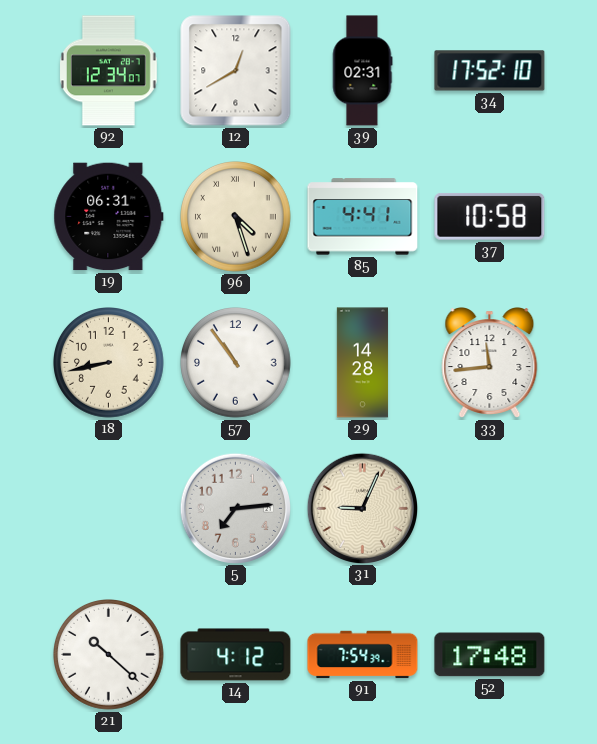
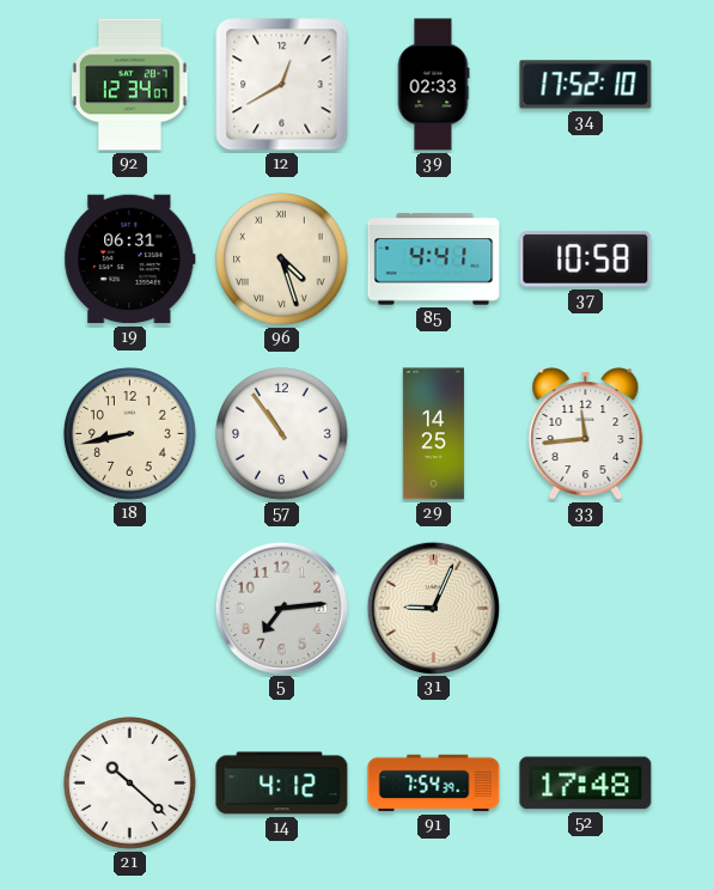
39: 02:31 -> 02:33 (433, 85)
29: 14:28 -> 14:25 (433, 434)
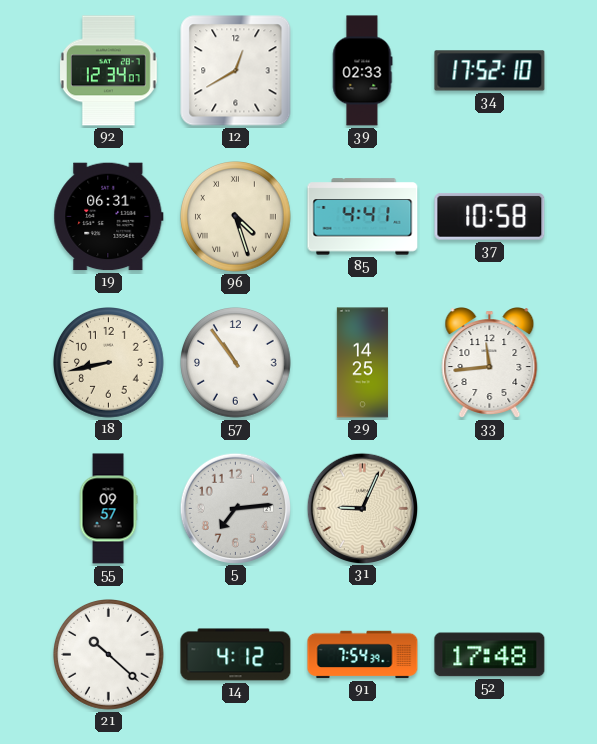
55: none -> 09:57 (108, 509)
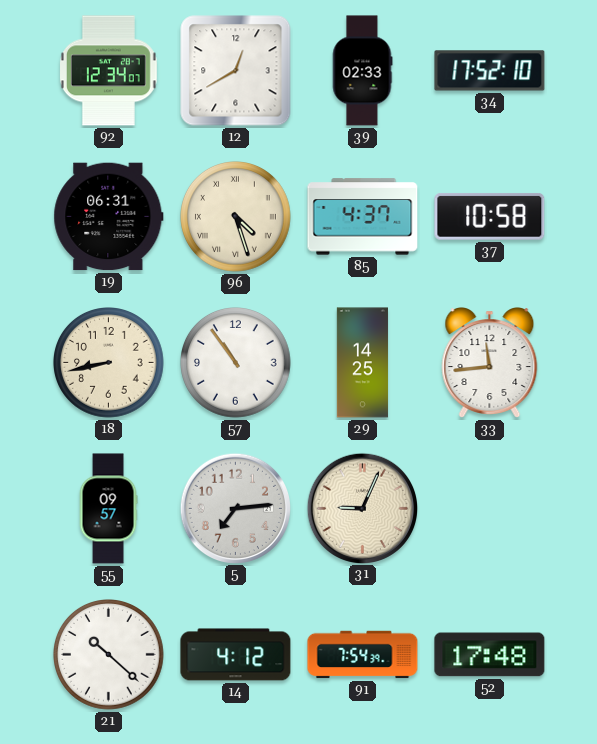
85: 4:41 -> 4:37 (363, 217)
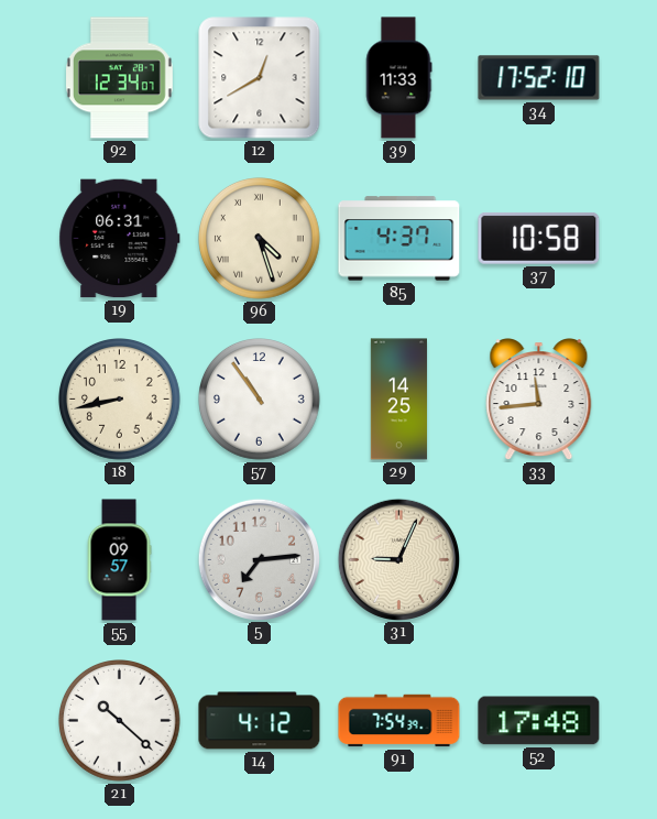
39: 02:33 -> 11:33 (398, 78)
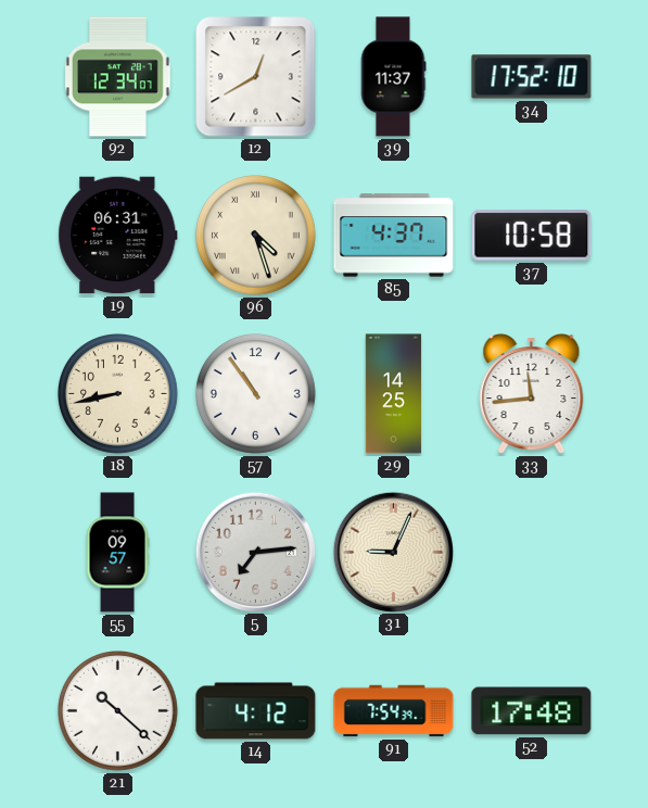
39: 11:33 -> 11:37 (393, 77)
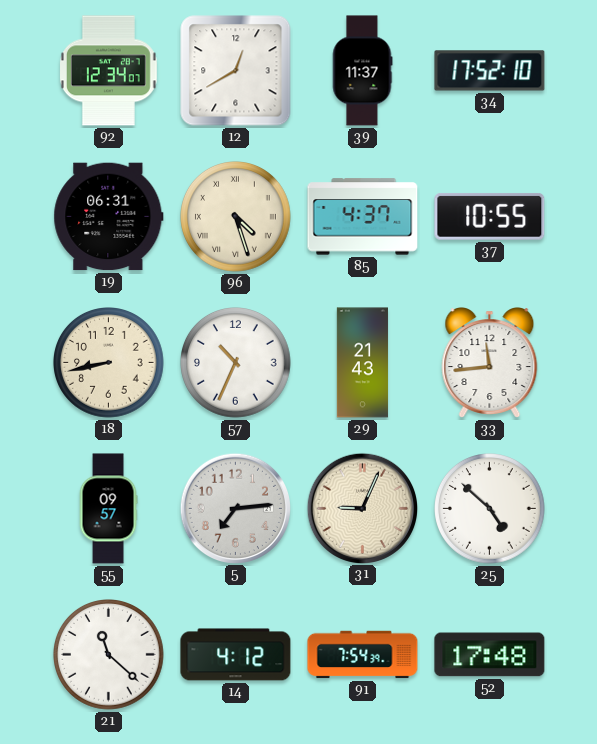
37: 10:58 -> 10:55 (490, 216)
57: 10:54 -> 10:34 (236, 363)
29: 14:25 -> 21:43 (362, 363)
25: none -> 4:52 (490, 509)
21: 10:22 -> 11:22 (109, 655)
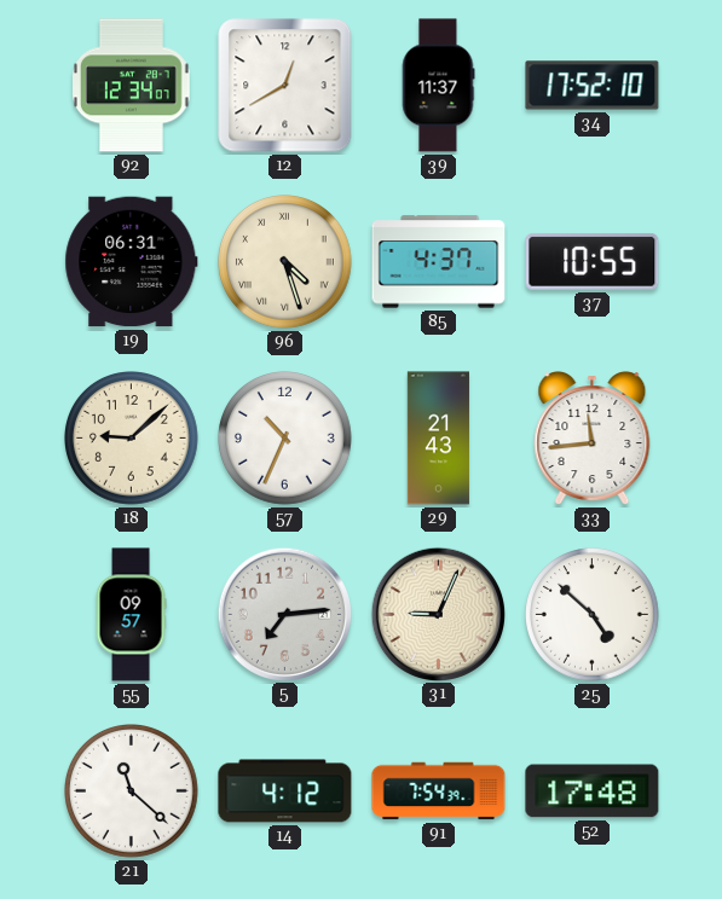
18: 8:43 -> 9:08 (132, 439)
